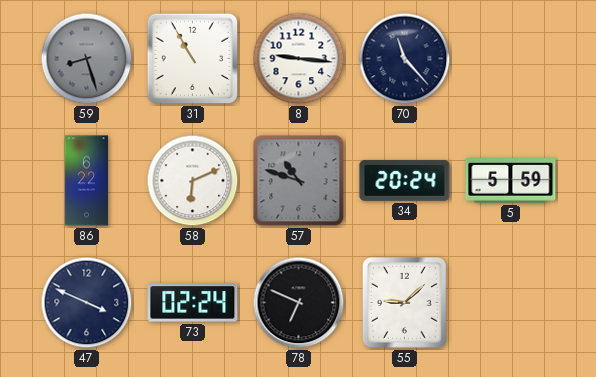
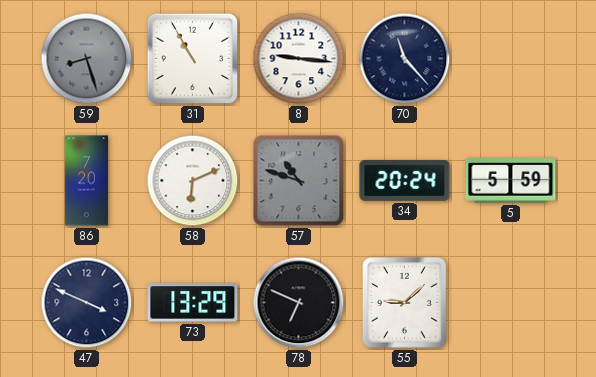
86: 6:22 -> 7:20 (87, 181)
73: 02:24 -> 13:29 (193, 303)
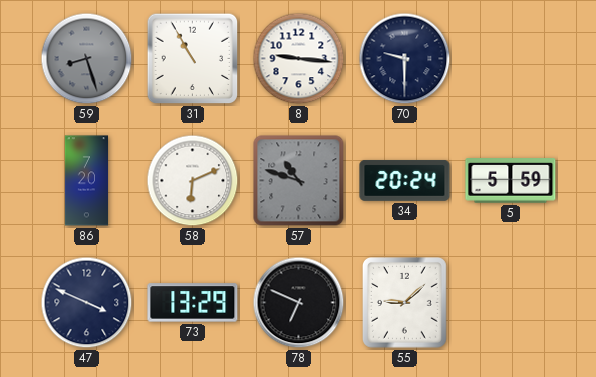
70: 11:23 -> 9:30 (405, 59)
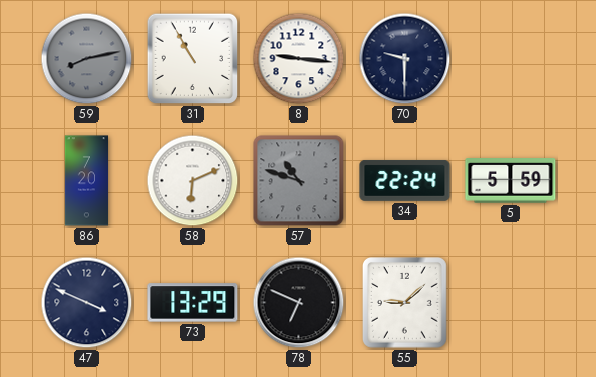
59: 8:27 -> 8:13 (87, 59)
34: 20:24 -> 22:24 (405, 180)
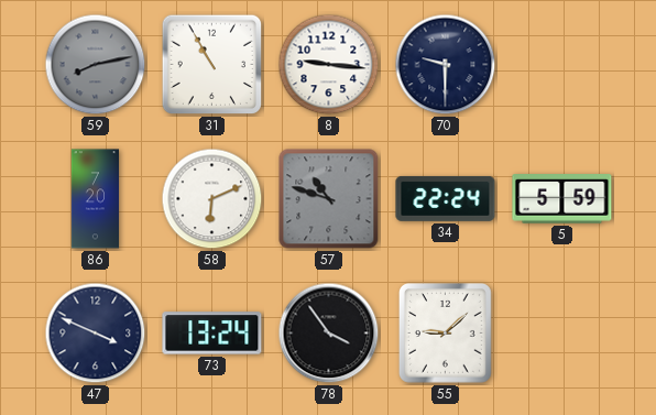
73: 13:29 -> 13:24 (212, 334)
78: 6:49 -> 3:54 (329, 334)
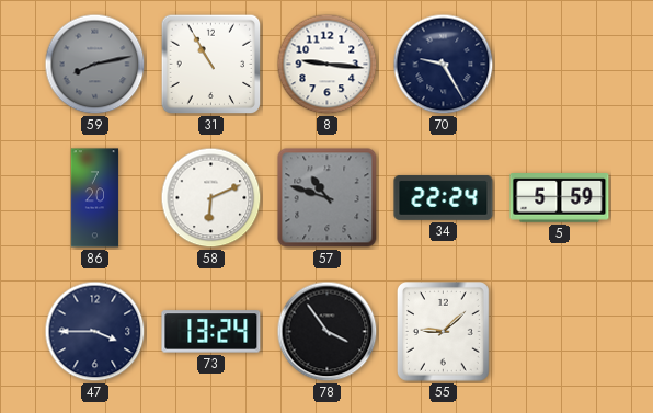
70: 9:30 -> 9:25 (444, 65)
47: 3:49 -> 3:45 (95, 332)
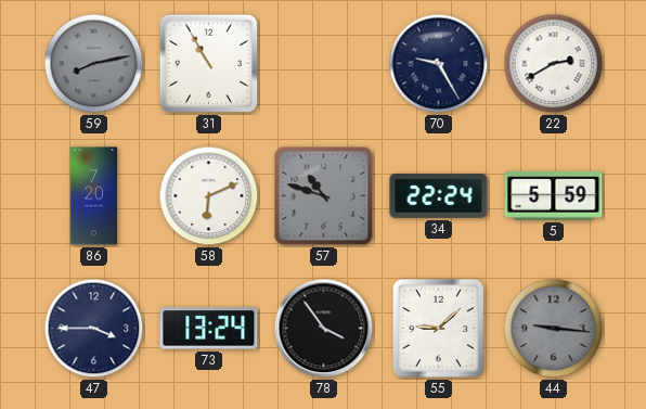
8: 9:16 -> none (328, 65)
22: none -> 2:40 (554, 64)
44: none -> 9:16 (554, 329)
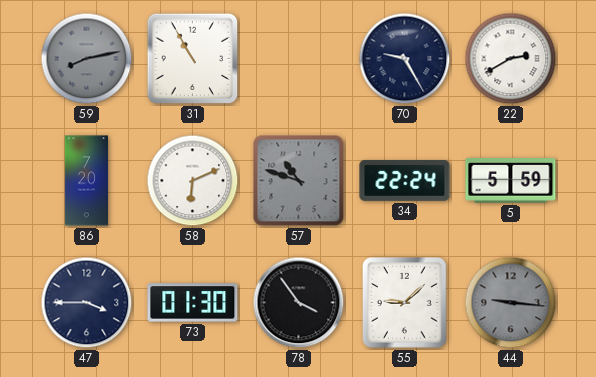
73: 13:24 -> 01:30 (193, 303)
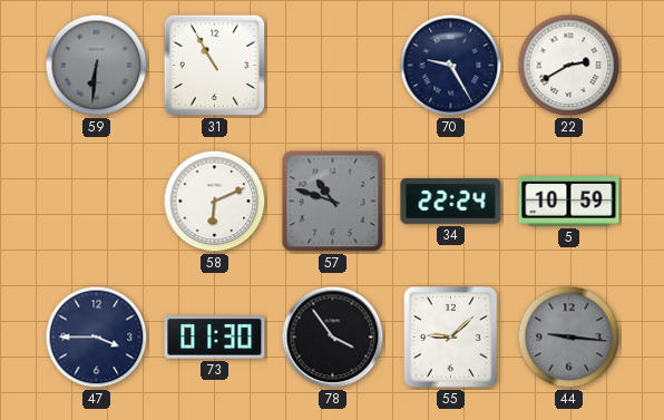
59: 8:13 -> 6:31 (97, 66)
86: 7:20 -> none (87, 181)
5: 5:59 -> 10:59 (569, 202)
